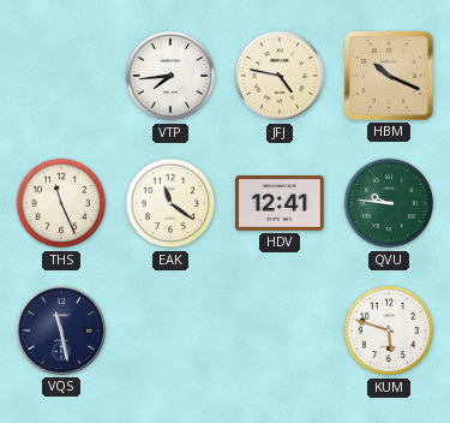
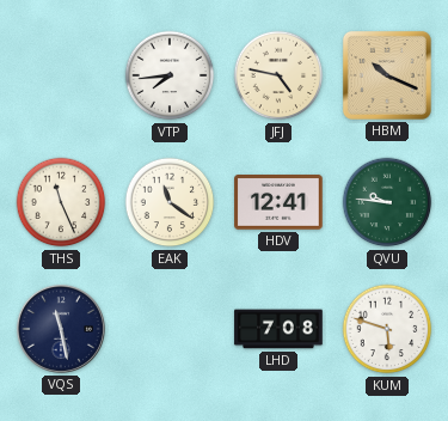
LHD: none -> 7:08 (278, 329)
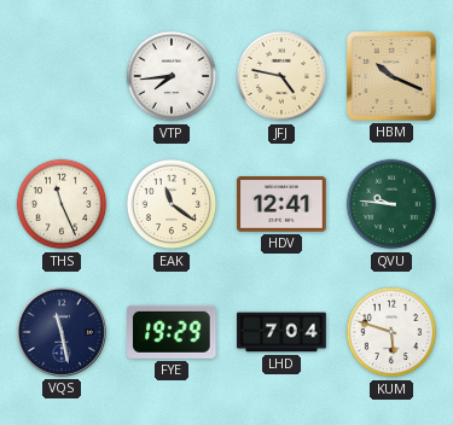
FYE: none -> 19:29 (173, 332)
LHD: 7:08 -> 7:04 (281, 332)
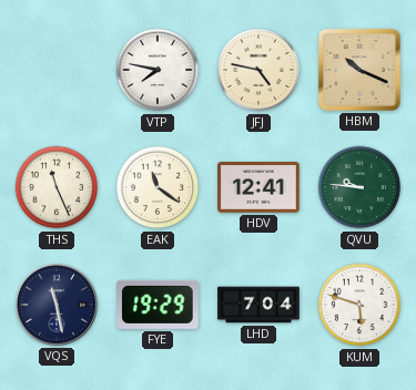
VTP: 7:44 -> 7:47 (158, 70)
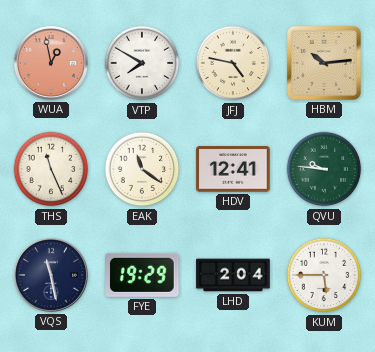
WUA: none -> 12:58 (51, 63)
VTP: 7:47 -> 7:50 (142, 63)
HBM: 10:19 -> 10:14 (324, 63)
LHD: 7:04 -> 2:04 (233, 275)
KUM: 5:48 -> 5:45 (324, 275)
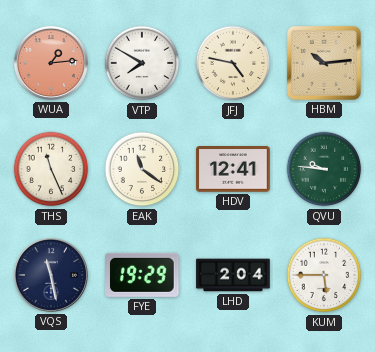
WUA: 12:58 -> 1:14 (51, 63)
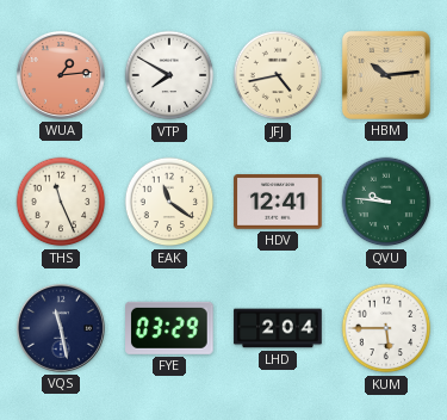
JFJ: 4:47 -> 4:43 (278, 75)
FYE: 19:29 -> 03:29 (170, 328)
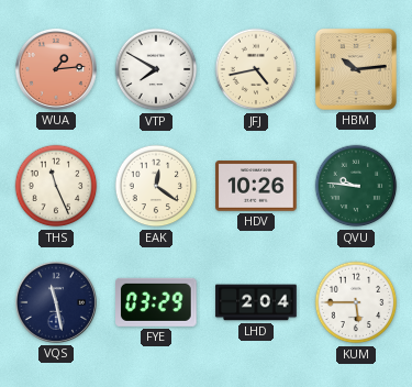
EAK: 11:21 -> 12:21 (156, 186)
HDV: 12:41 -> 10:26 (256, 186)
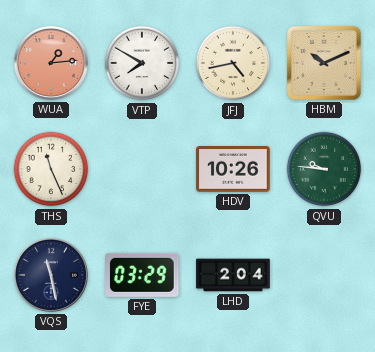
HBM: 10:14 -> 10:11 (324, 63)
EAK: 12:21 -> none (156, 186)
KUM: 5:45 -> none (356, 302)
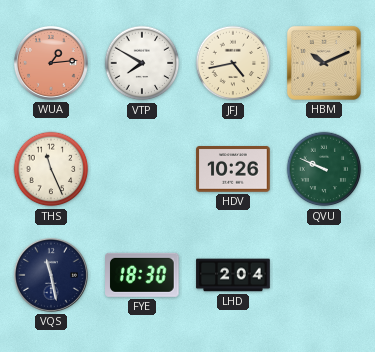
QVU: 9:46 -> 9:49 (324, 169)
FYE: 03:29 -> 18:30 (143, 275)
